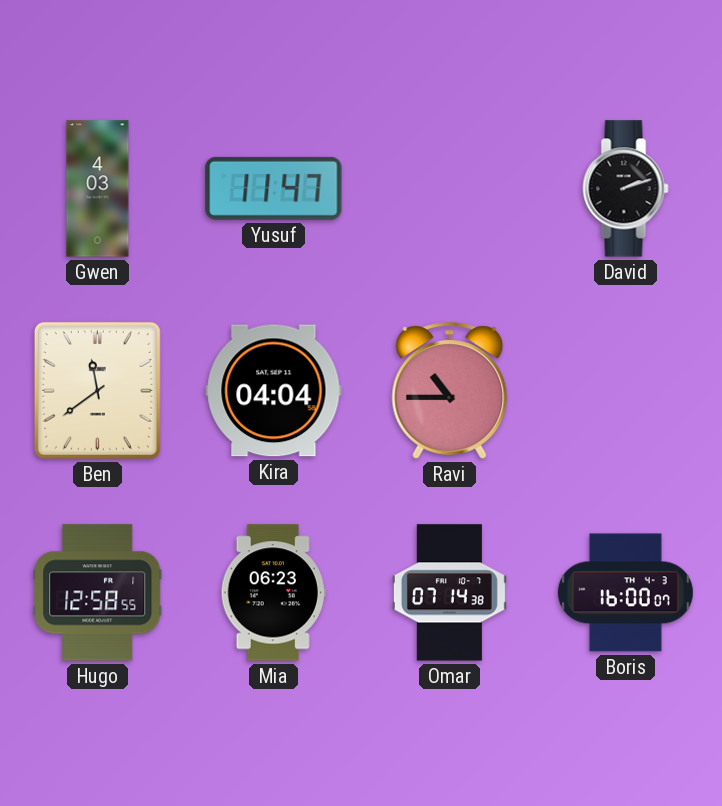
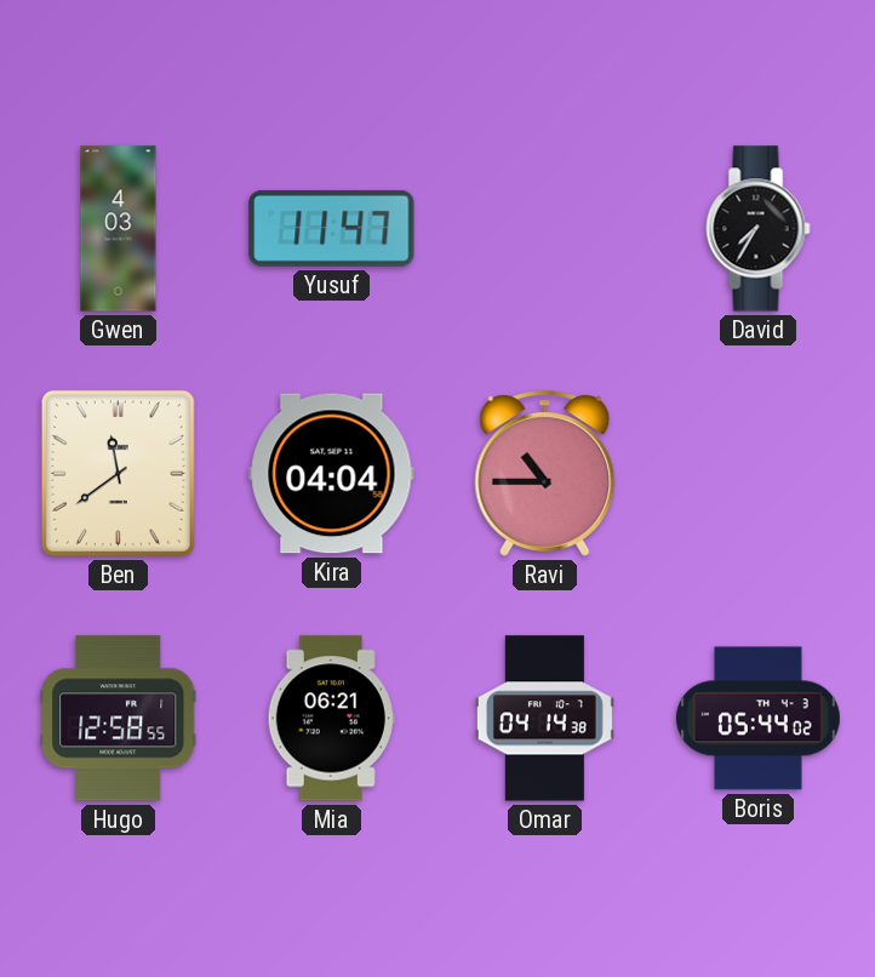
David: 2:12 -> 7:35 (759, 229)
Mia: 06:23 -> 06:21 (331, 719)
Omar: 07:14 -> 04:14 (544, 719)
Boris: 16:00 -> 05:44 (757, 719)
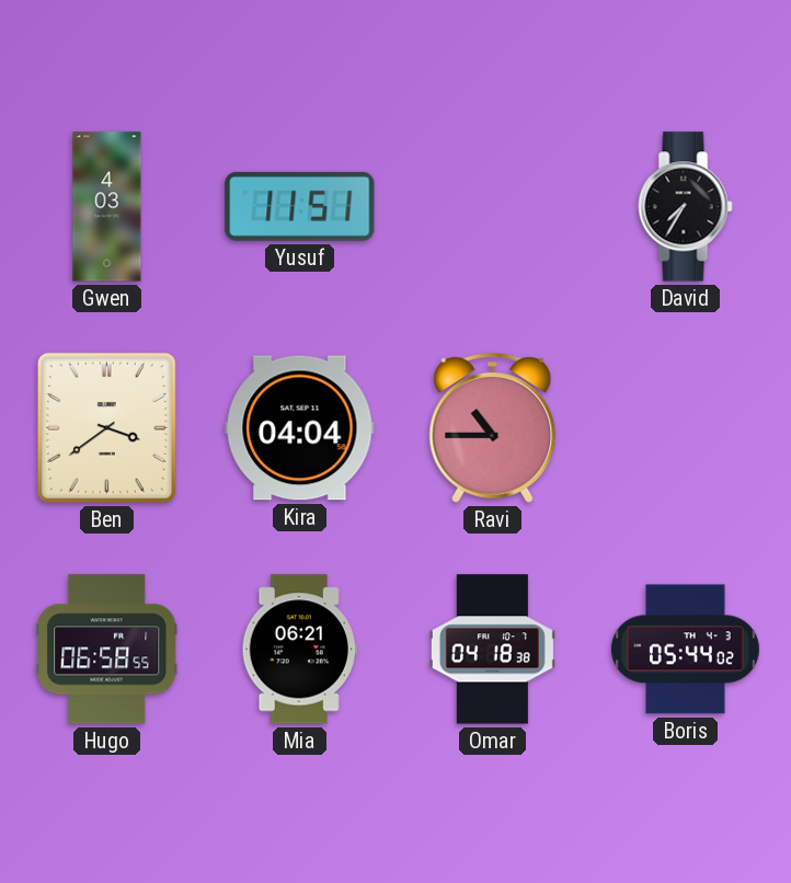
Yusuf: 11:47 -> 11:51 (300, 206)
Ben: 11:39 -> 3:39 (106, 427)
Hugo: 12:58 -> 06:58 (107, 650)
Omar: 04:14 -> 04:18 (492, 650)
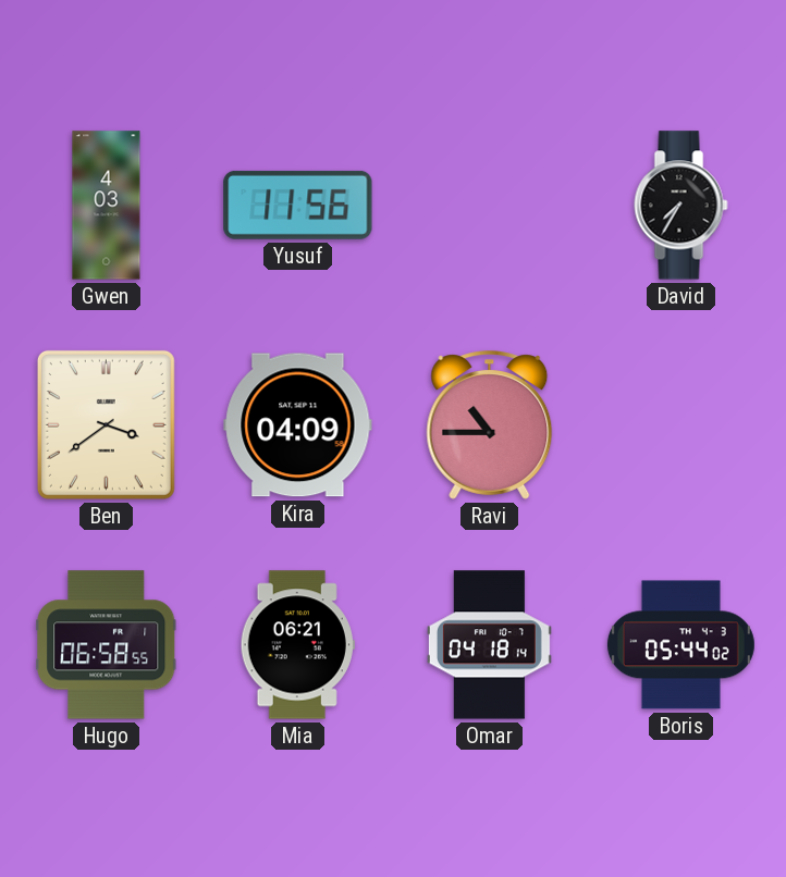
Yusuf: 11:51 -> 11:56 (298, 205)
Kira: 04:04 -> 04:09 (298, 425)
Omar: 04:18:38 -> 04:18:14 (489, 645)
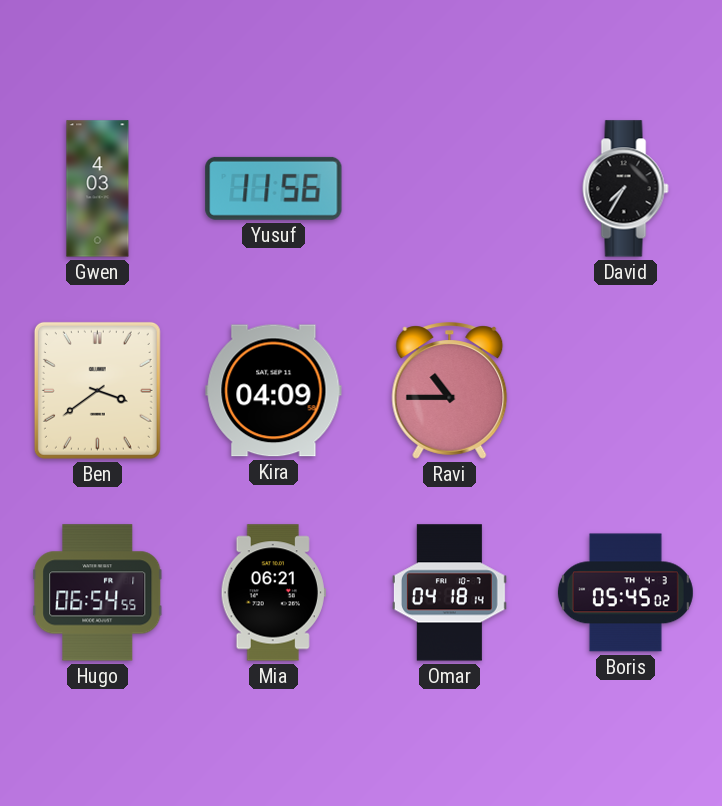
Hugo: 06:58 -> 06:54 (98, 593)
Boris: 05:44 -> 05:45 (625, 593)
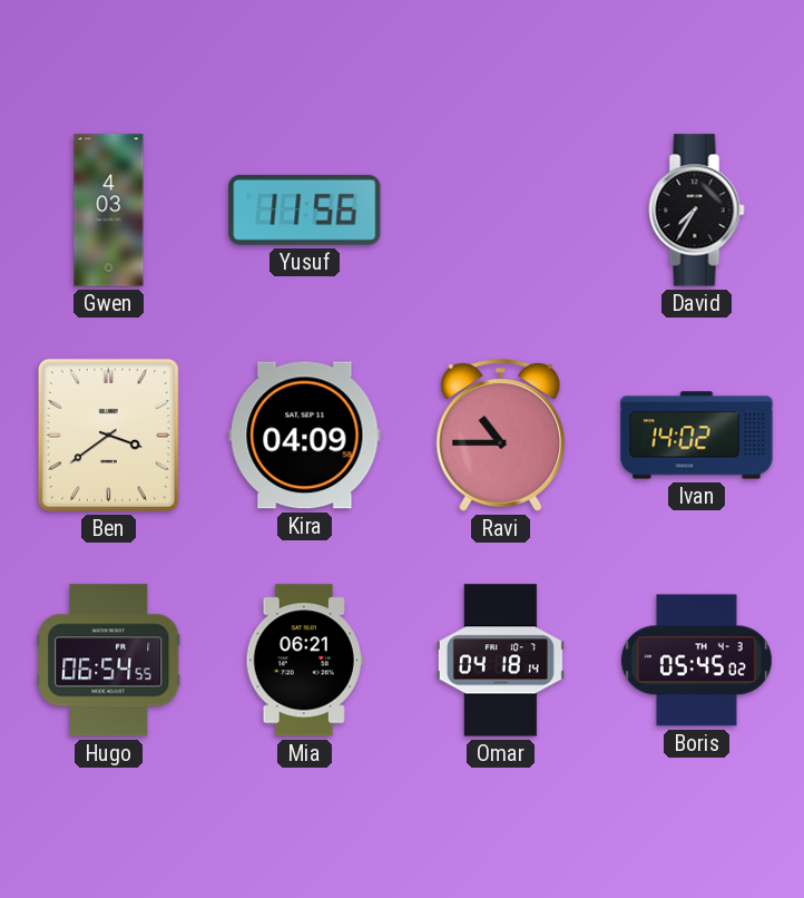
Ivan: none -> 14:02 (697, 436)
